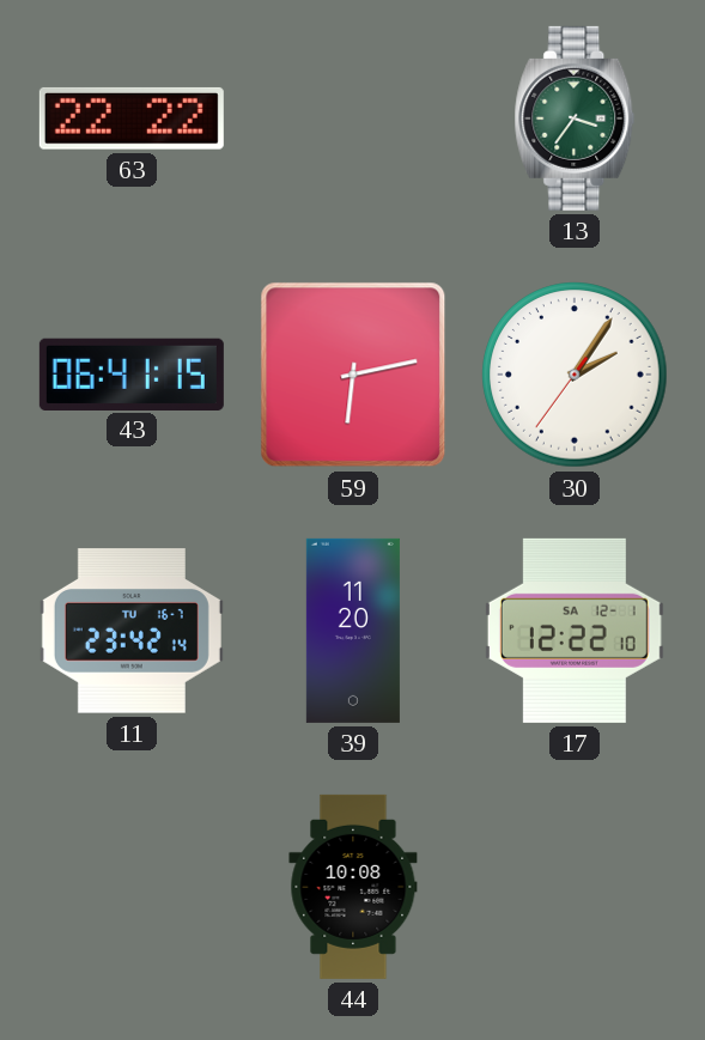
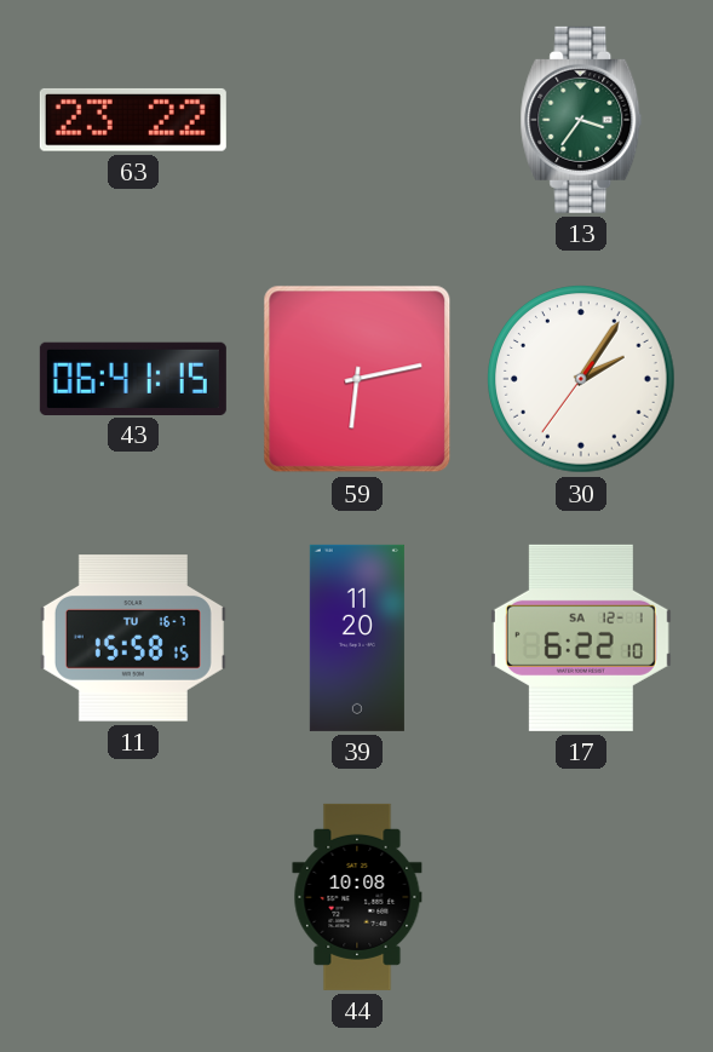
63: 22:22 -> 23:22 (133, 120)
11: 23:42 -> 15:58 (133, 638)
17: 12:22 -> 6:22 (581, 638)
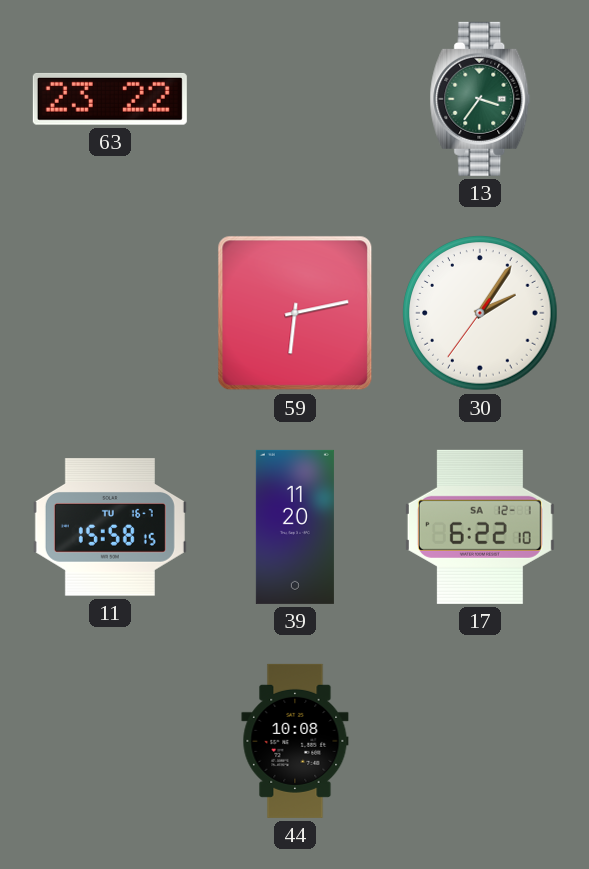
43: 06:41 -> none (133, 378)
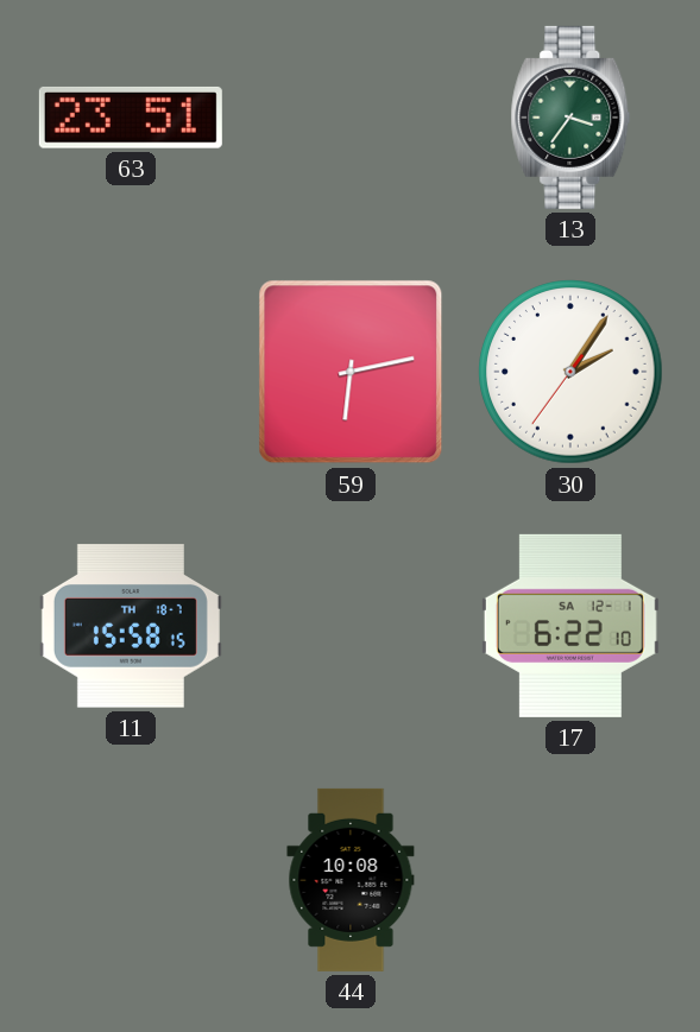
63: 23:22 -> 23:51 (131, 118)
11 date: TU 16-7 -> TH 18-7 (131, 626)
39: 11:20 -> none (295, 527)
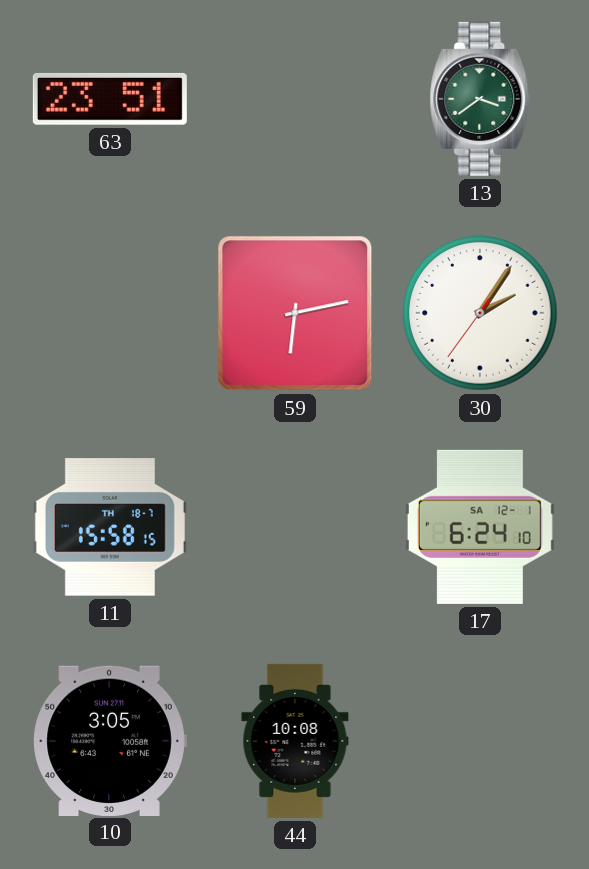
13: 3:36 -> 3:39 (480, 99)
17: 6:22 -> 6:24 (480, 527)
10: none -> 3:05 (110, 740)
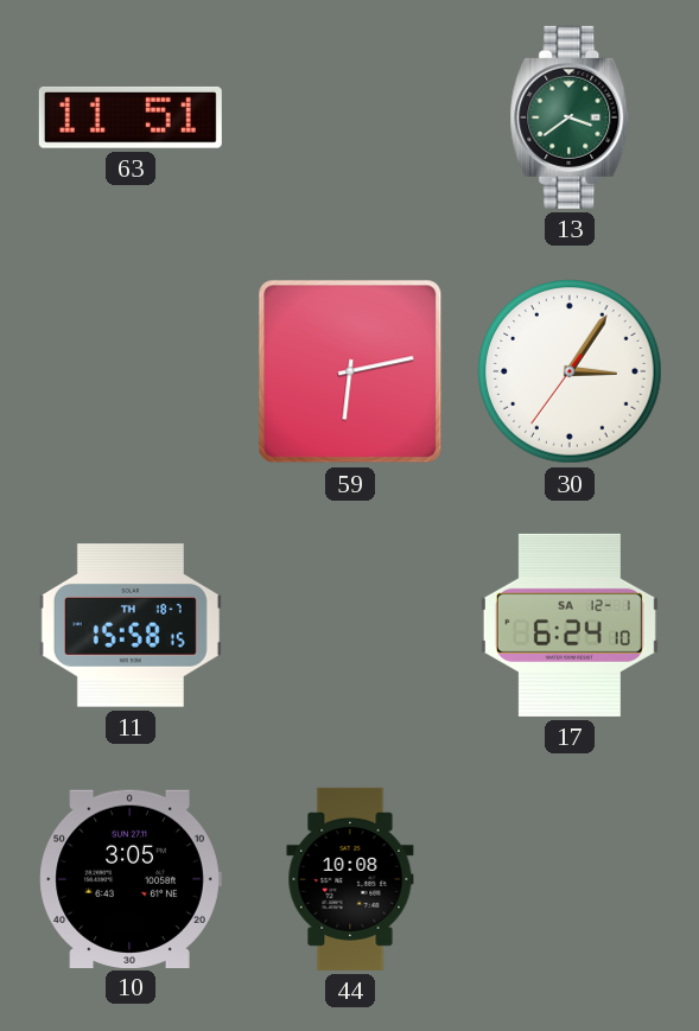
63: 23:51 -> 11:51 (131, 117)
30: 2:05 -> 3:05 (570, 371)
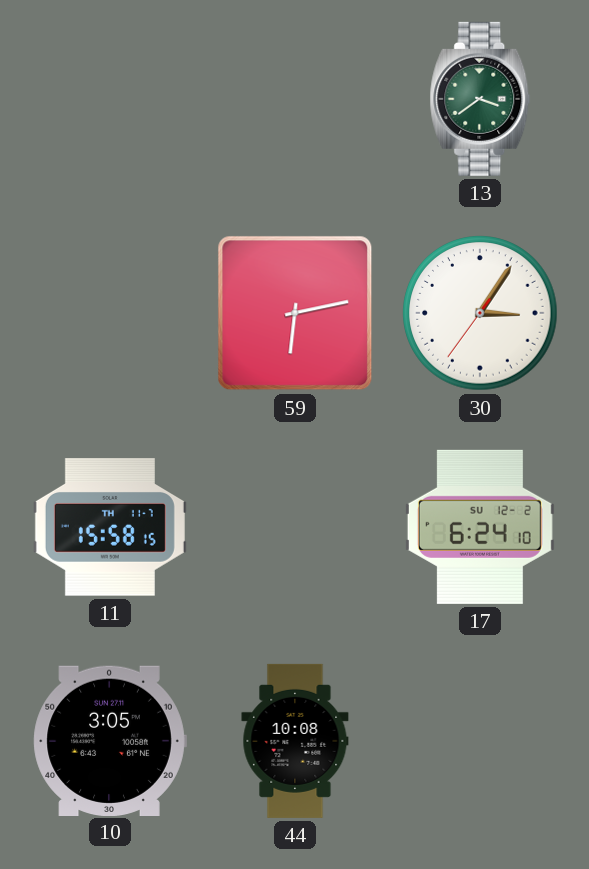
63: 11:51 -> none (131, 117)
11 date: TH 18-7 -> TH 11-7 (110, 527)
17 date: SA 12-1 -> SU 12-2 (480, 527)
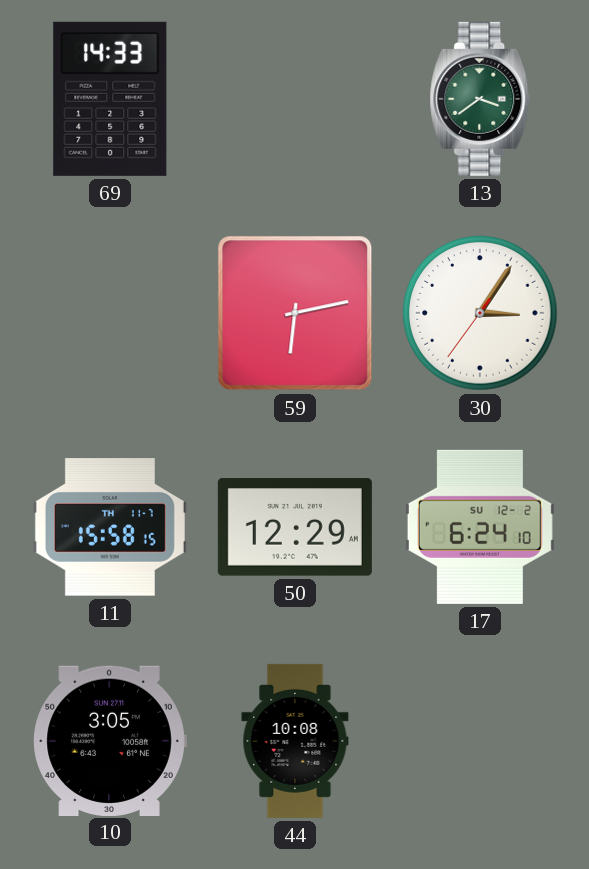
69: none -> 14:33 (110, 99)
50: none -> 12:29 (295, 527)
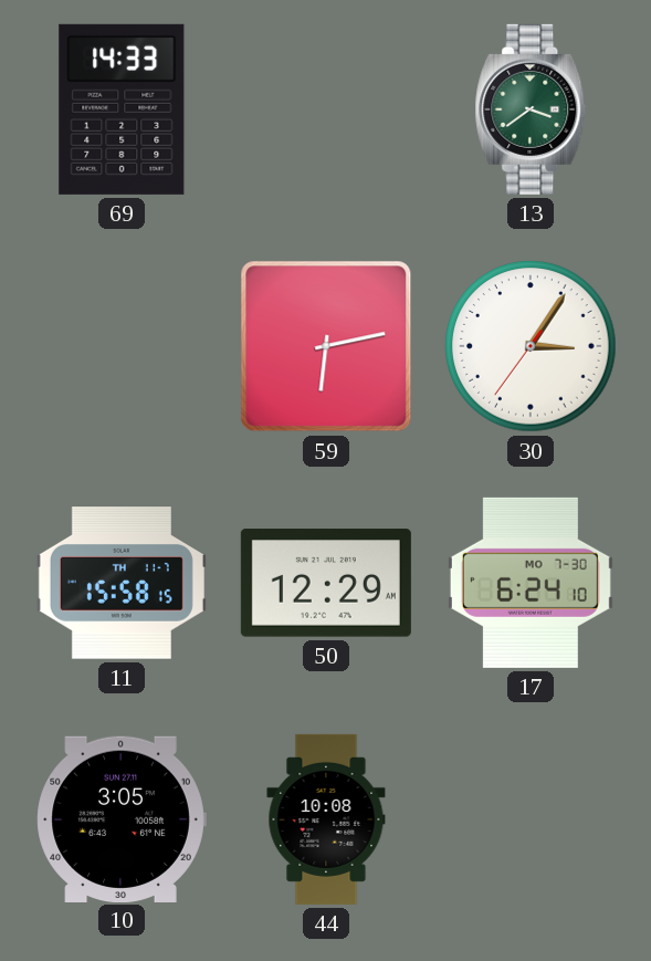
17 date: SU 12-2 -> MO 7-30 (531, 583)
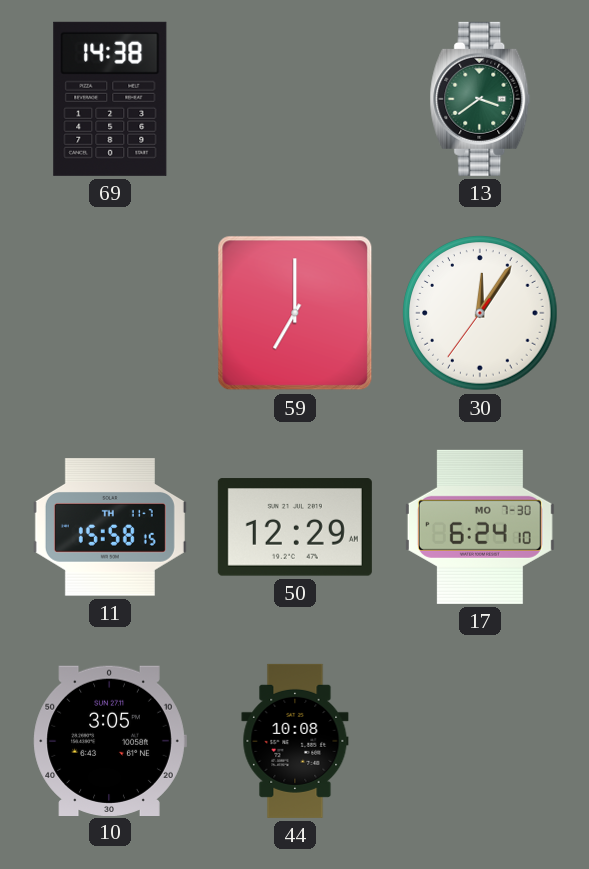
69: 14:33 -> 14:38 (110, 99)
59: 6:13 -> 7:00 (295, 313)
30: 3:05 -> 12:05 (480, 313)
